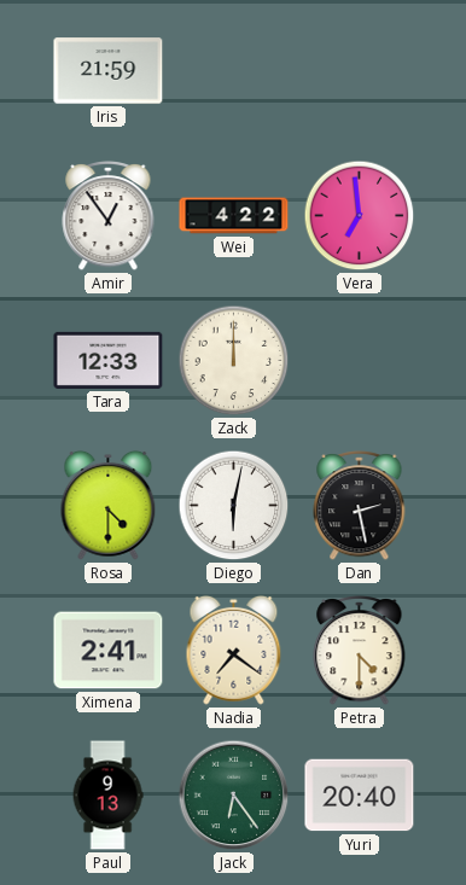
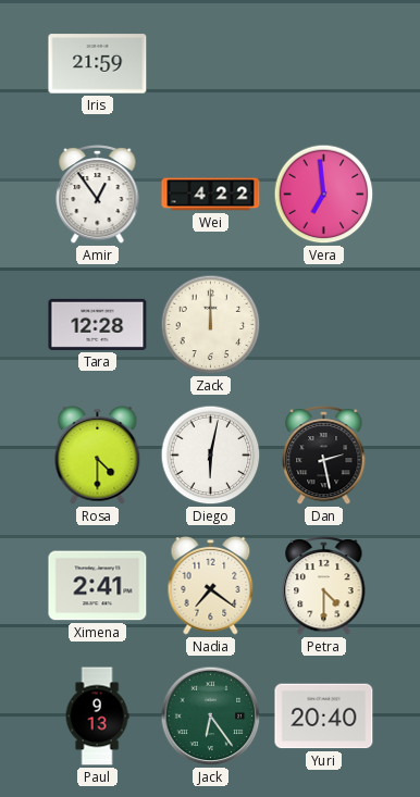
Tara: 12:33 -> 12:28 (98, 324)
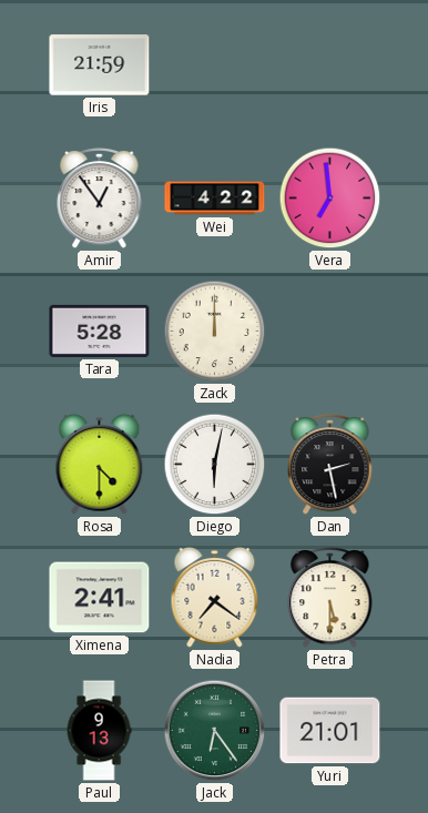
Tara: 12:28 -> 5:28 (100, 331)
Petra: 4:30 -> 5:30 (330, 597)
Yuri: 20:40 -> 21:01 (330, 731)
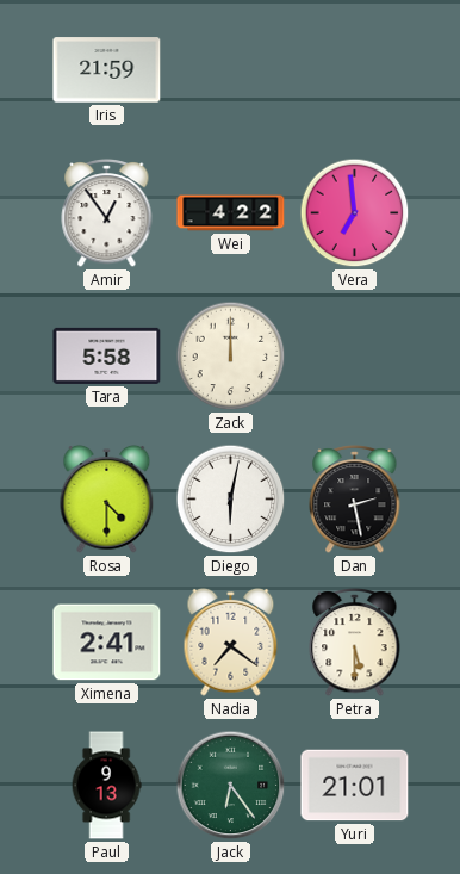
Tara: 5:28 -> 5:58 (107, 355)
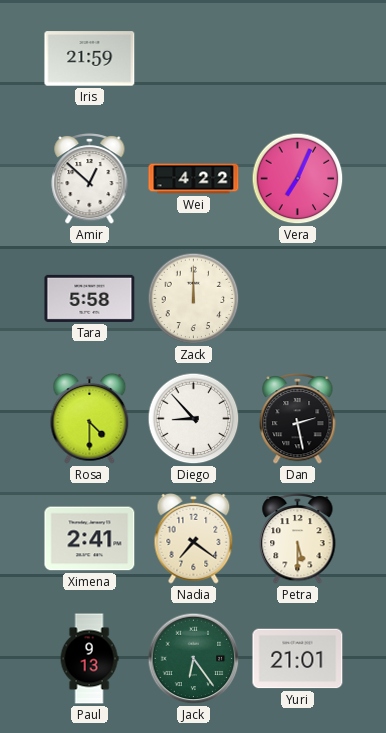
Amir: 12:54 -> 12:52 (90, 178)
Vera: 6:59 -> 7:04 (298, 179)
Diego: 6:02 -> 8:53 (194, 419)
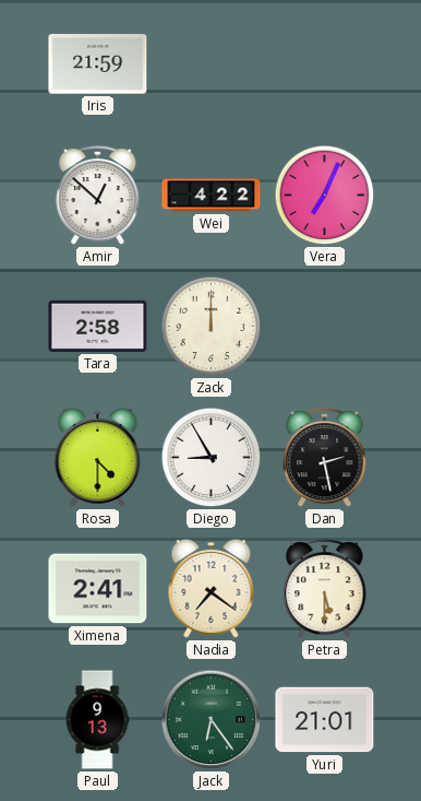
Tara: 5:58 -> 2:58 (98, 326)
Diego: 8:53 -> 8:55 (212, 458)
